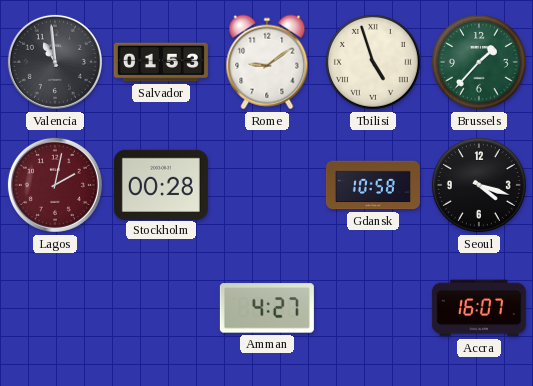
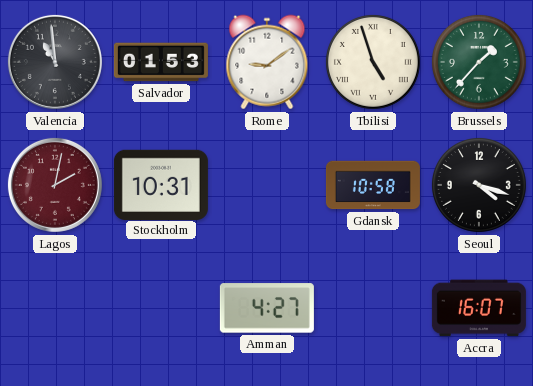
Stockholm: 00:28 -> 10:31 (161, 184)
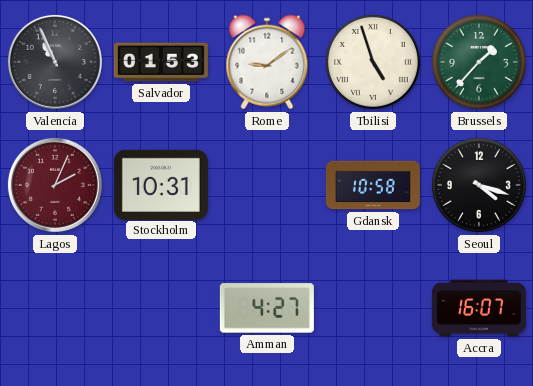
Valencia: 10:59 -> 10:56 (55, 62)
Lagos: 2:02 -> 2:04 (55, 185)
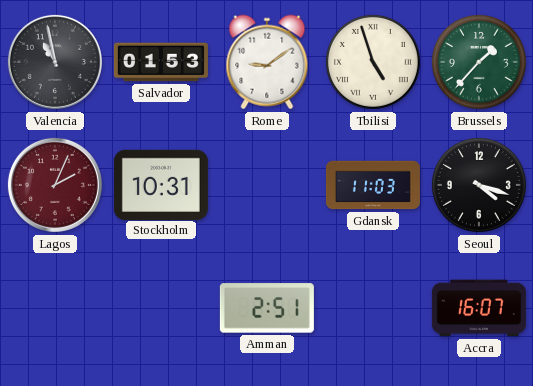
Valencia: 10:56 -> 10:58 (55, 62)
Gdansk: 10:58 -> 11:03 (373, 185)
Amman: 4:27 -> 2:51 (267, 308)
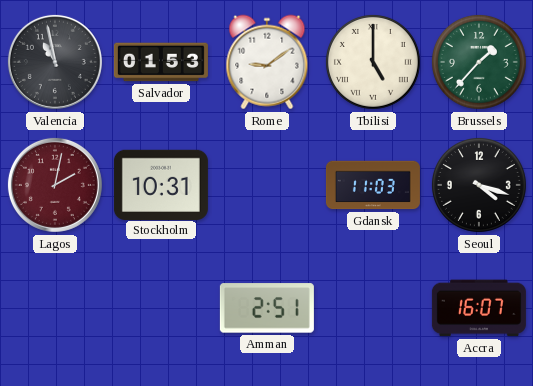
Tbilisi: 4:57 -> 5:00 (373, 62)
Lagos: 2:04 -> 2:02 (55, 185)
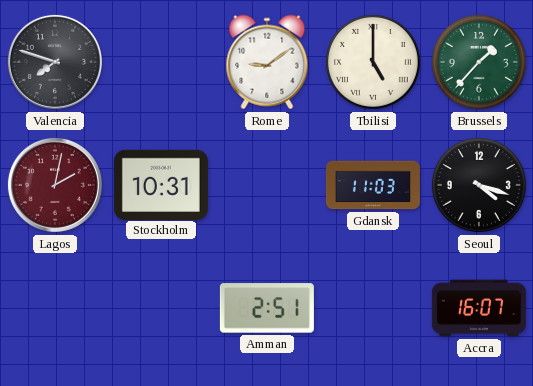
Valencia: 10:58 -> 7:48 (55, 62)
Salvador: 01:53 -> none (161, 62)
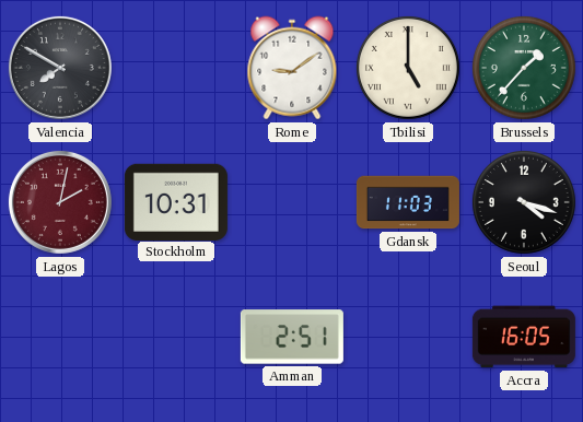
Valencia: 7:48 -> 7:50 (60, 68)
Accra: 16:07 -> 16:05 (524, 337)
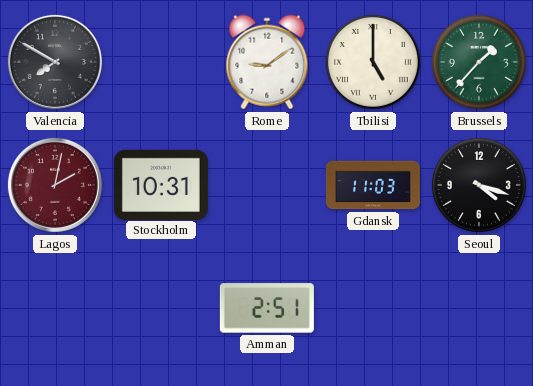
Accra: 16:05 -> none (524, 337)
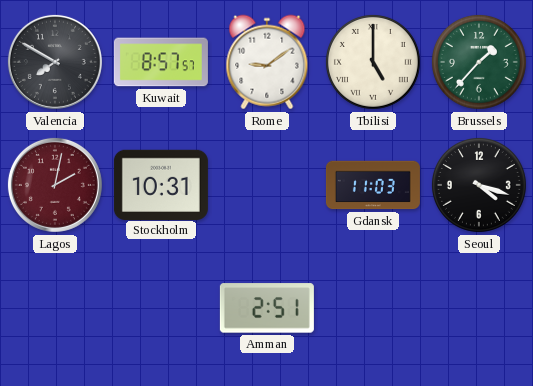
Kuwait: none -> 8:57 (161, 62)
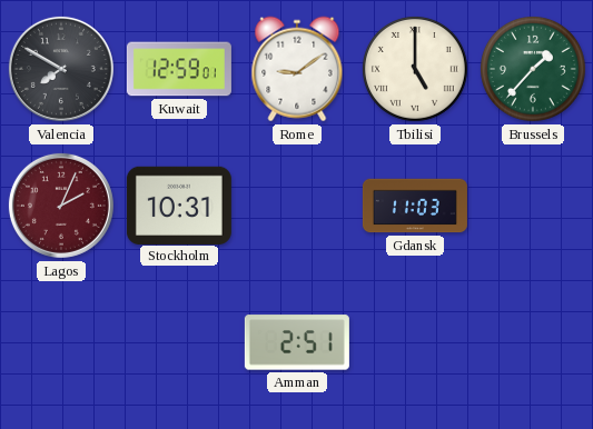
Kuwait: 8:57 -> 12:59 (179, 69)
Lagos: 2:02 -> 2:04 (61, 206)
Seoul: 4:18 -> none (479, 185)
